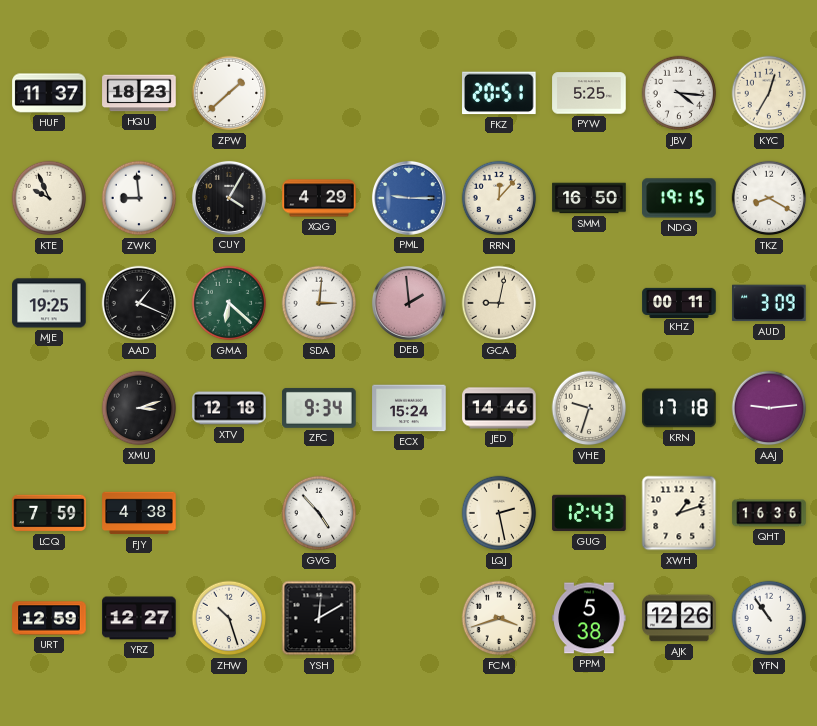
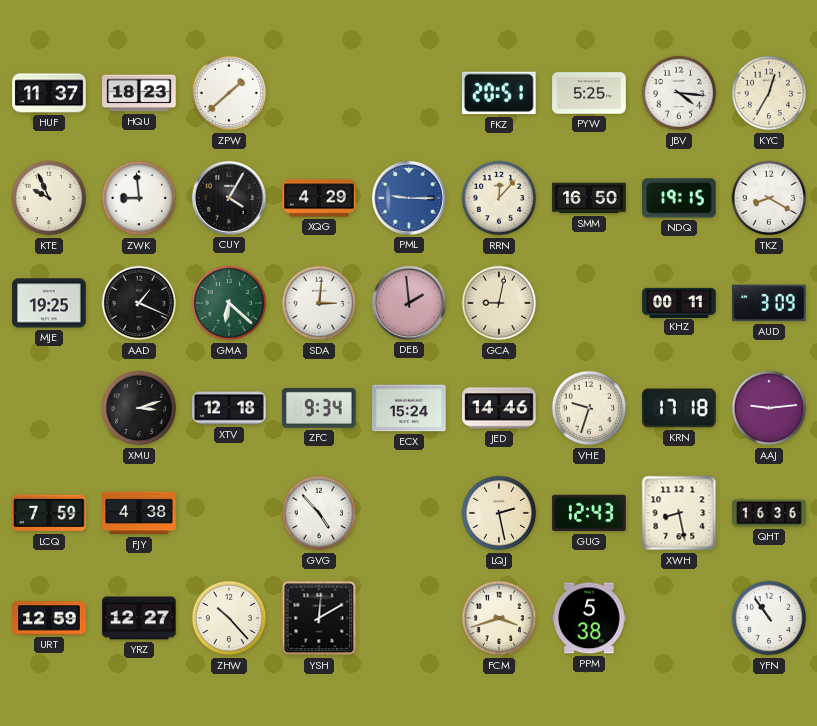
XWH: 1:12 -> 8:28 (679, 513)
ZHW: 10:27 -> 10:23 (229, 618)
AJK: 12:26 -> none (679, 618)
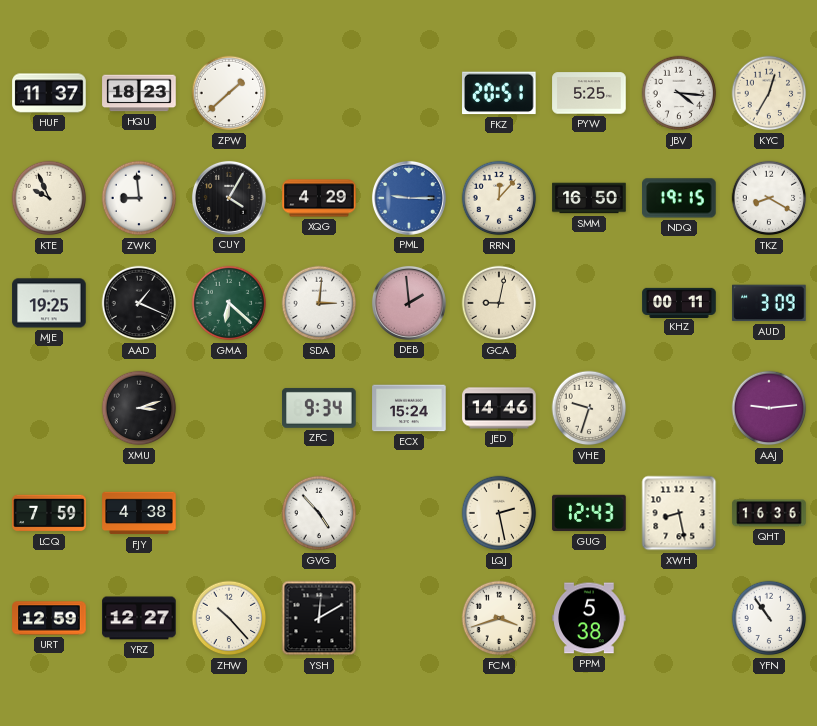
XTV: 12:18 -> none (229, 408)
KRN: 17:18 -> none (679, 408)
